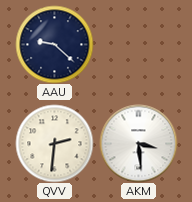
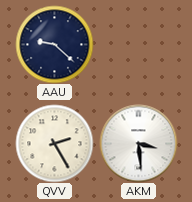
QVV: 2:31 -> 2:25 (54, 143)
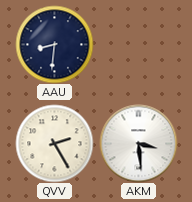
AAU: 9:22 -> 8:31 (54, 44)
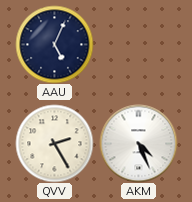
AAU: 8:31 -> 5:04 (54, 44)
AKM: 3:29 -> 4:26 (138, 143)
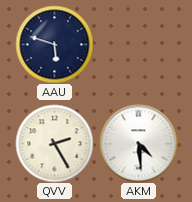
AAU: 5:04 -> 5:48 (54, 44)
AKM: 4:26 -> 4:29 (138, 143)
